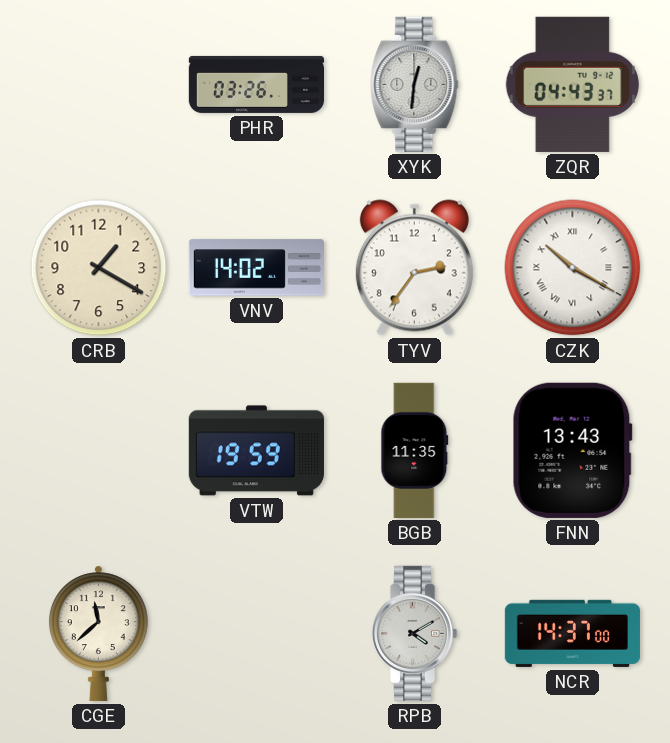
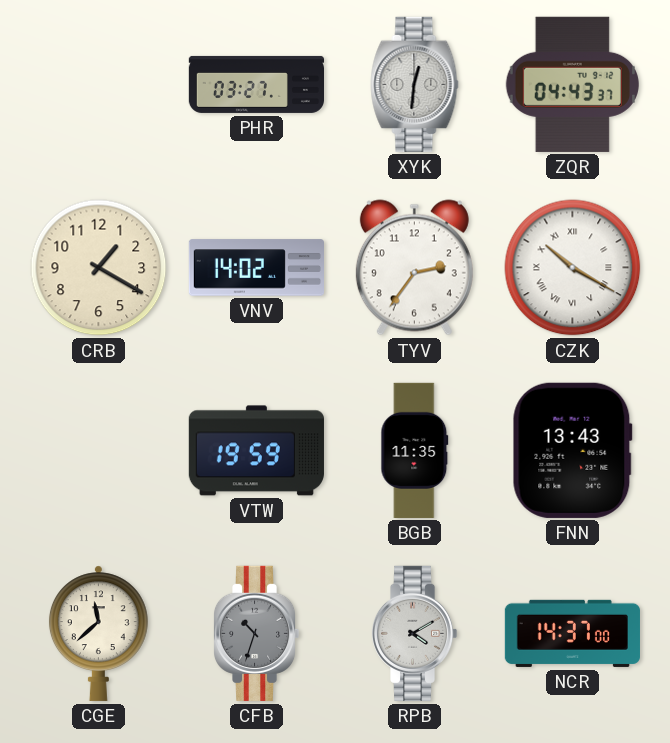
PHR: 03:26 -> 03:27 (256, 84)
CFB: none -> 10:33 (256, 633)
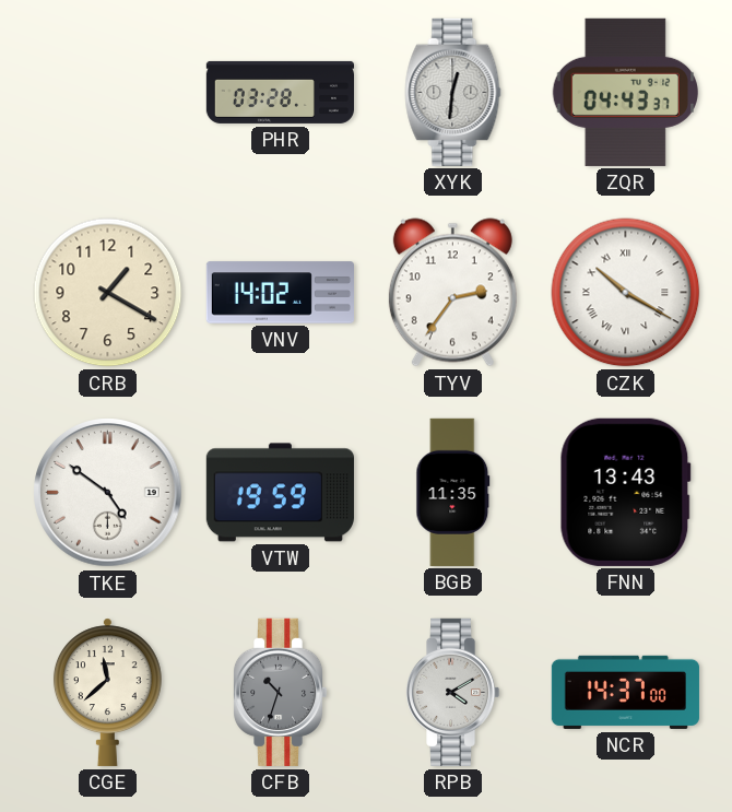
PHR: 03:27 -> 03:28 (280, 92)
TKE: none -> 4:51 (108, 493)
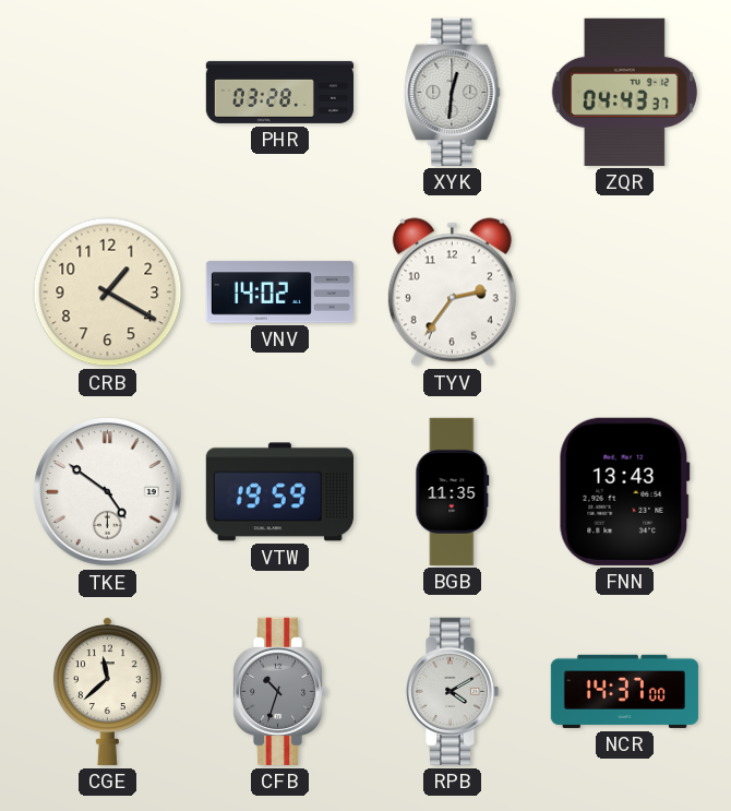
CZK: 10:20 -> none (626, 293)
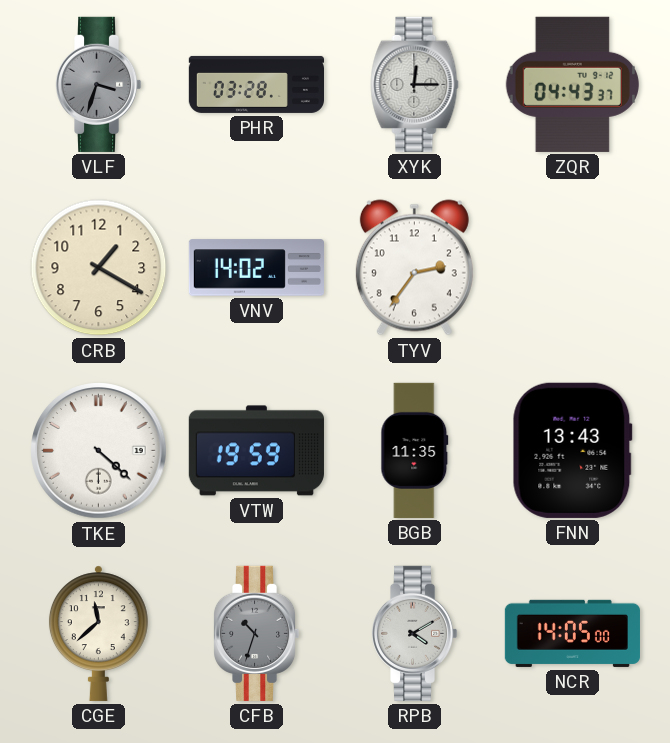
VLF: none -> 3:33 (98, 84)
XYK: 12:31 -> 12:15 (415, 84)
TKE: 4:51 -> 4:22 (99, 451)
NCR: 14:37 -> 14:05 (572, 633)
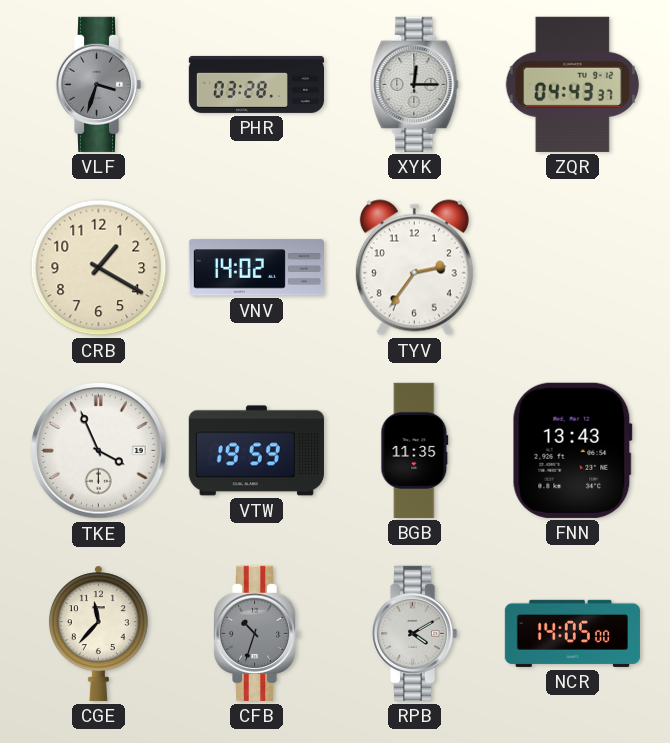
TKE: 4:22 -> 3:56 (99, 451)
CGE: 11:38 -> 11:37 (98, 633)
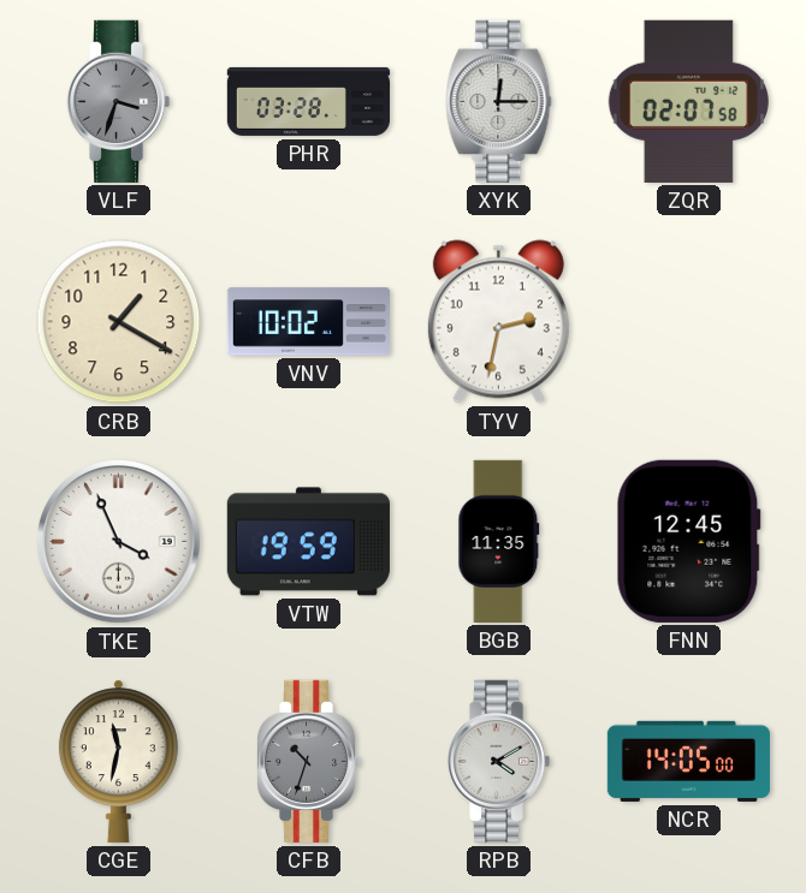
ZQR: 04:43 -> 02:07 (688, 101)
VNV: 14:02 -> 10:02 (308, 322)
TYV: 2:36 -> 2:32 (498, 322)
FNN: 13:43 -> 12:45 (688, 541)
CGE: 11:37 -> 11:32 (118, 761)
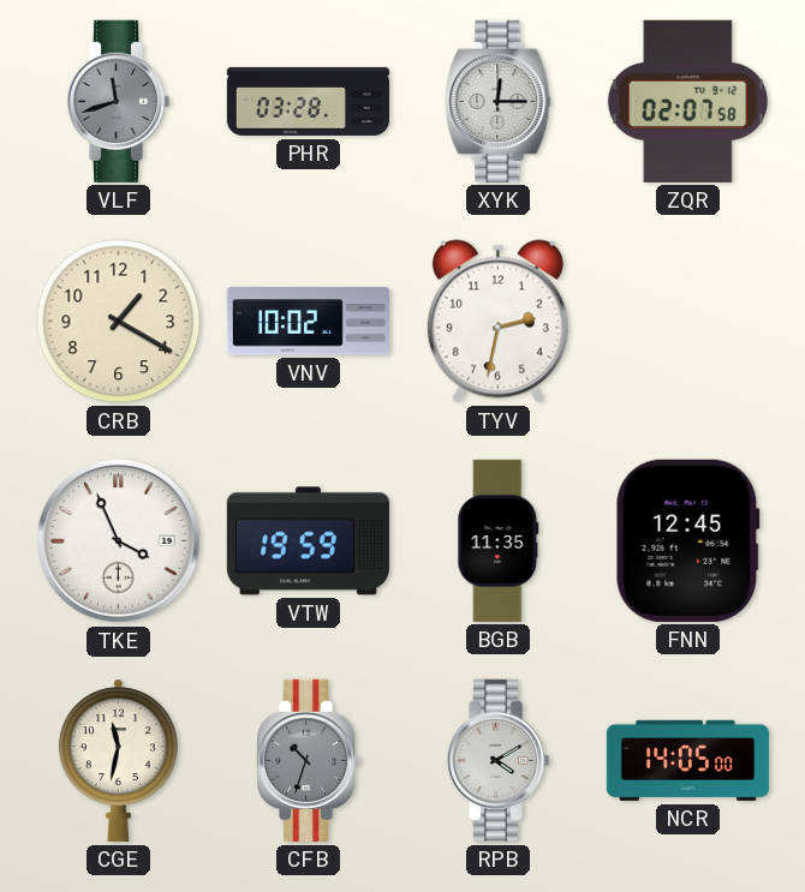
VLF: 3:33 -> 11:42 (118, 101)
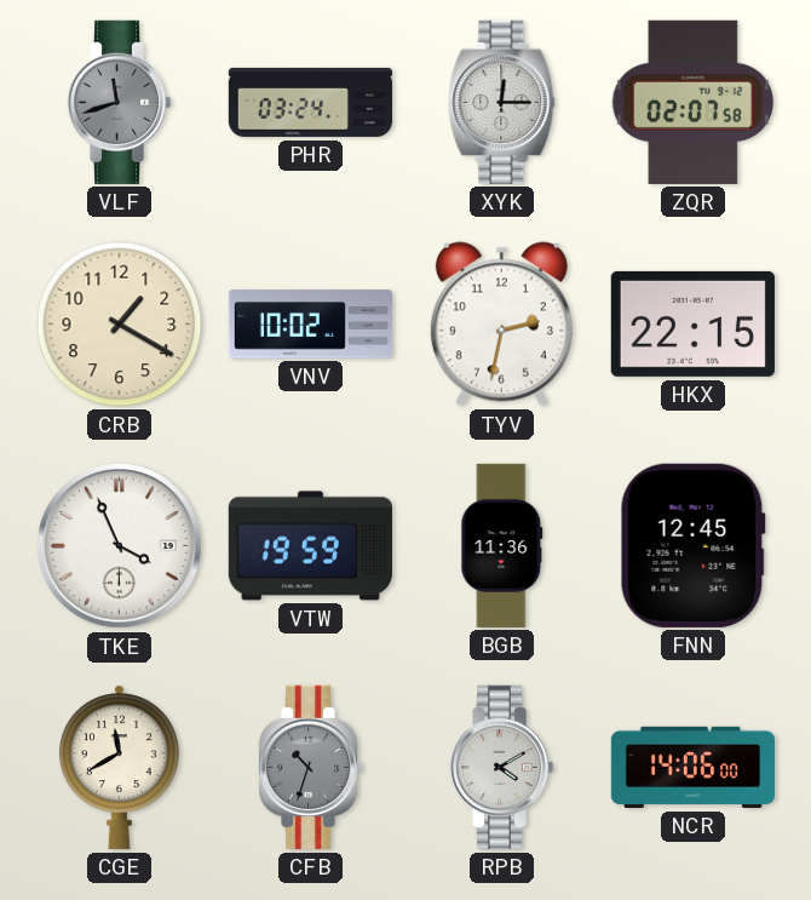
PHR: 03:28 -> 03:24 (310, 102)
HKX: none -> 22:15 (692, 323)
BGB: 11:35 -> 11:36 (502, 545)
CGE: 11:32 -> 11:40 (119, 767)
NCR: 14:05 -> 14:06 (692, 767)
